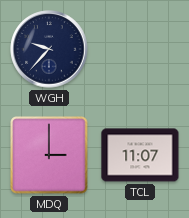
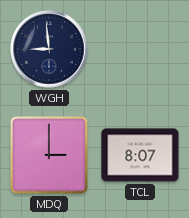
WGH: 9:37 -> 8:59 (49, 49)
TCL: 11:07 -> 8:07 (140, 155)
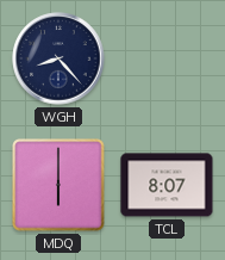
WGH: 8:59 -> 8:23 (58, 58)
MDQ: 3:00 -> 6:00 (58, 185)
